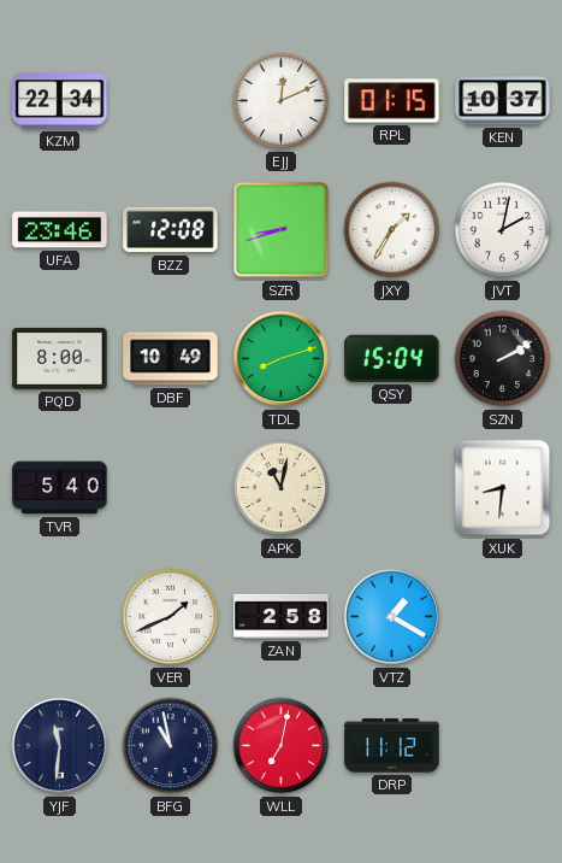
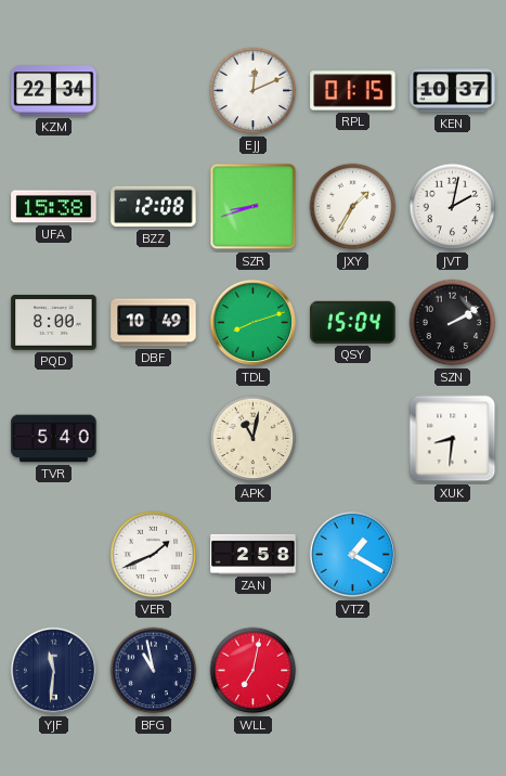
UFA: 23:46 -> 15:38 (54, 207)
DRP: 11:12 -> none (392, 746)
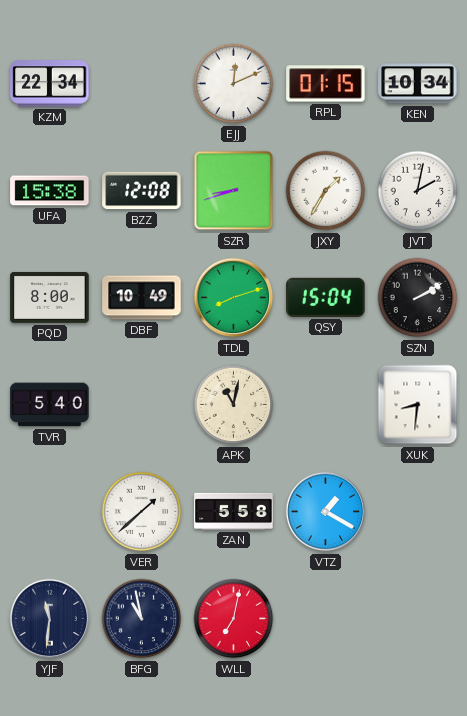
KEN: 10:37 -> 10:34 (418, 84)
VER: 1:41 -> 1:38 (142, 512)
ZAN: 2:58 -> 5:58 (234, 511)
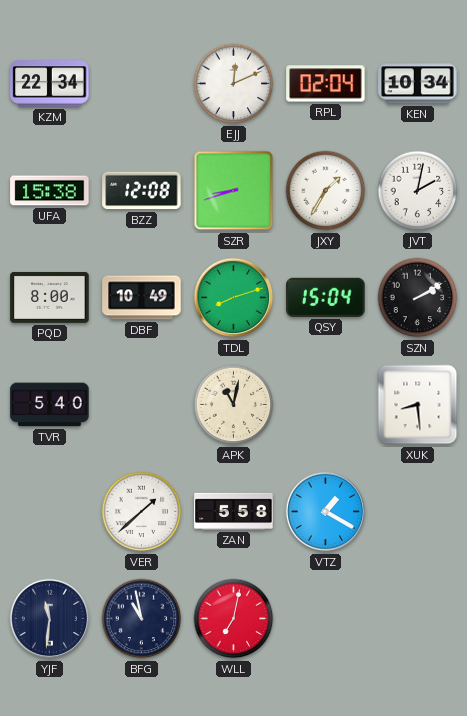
RPL: 01:15 -> 02:04 (326, 84)
XUK: 8:31 -> 8:29 (418, 405)
